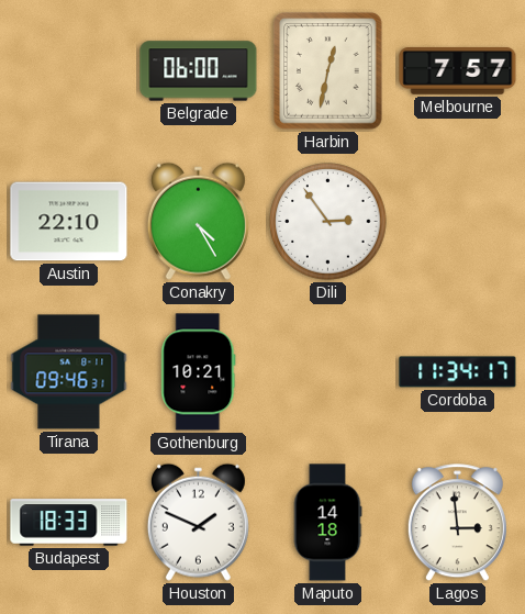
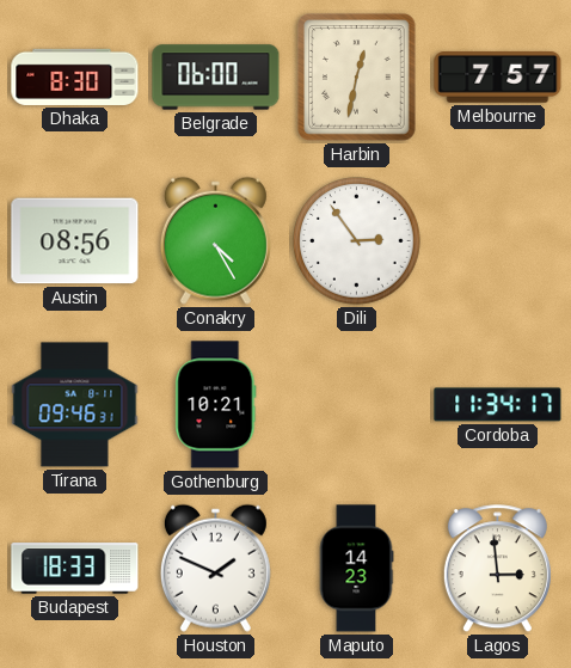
Dhaka: none -> 8:30 (75, 76)
Austin: 22:10 -> 08:56 (75, 241)
Maputo: 14:18 -> 14:23 (356, 569)
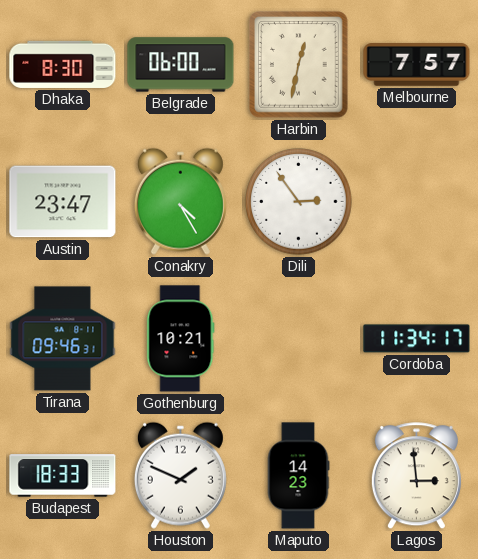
Austin: 08:56 -> 23:47 (63, 202)
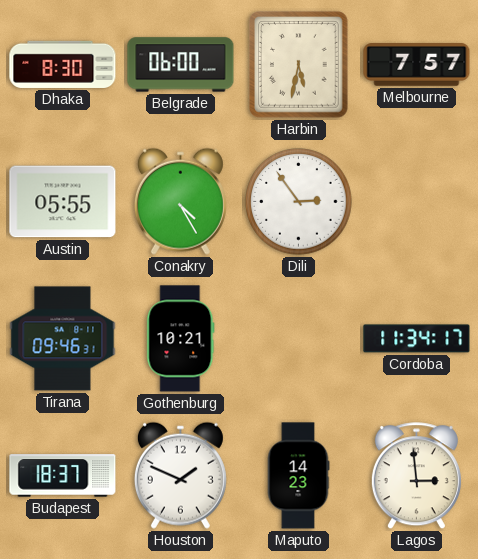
Harbin: 12:32 -> 5:32 (299, 65)
Austin: 23:47 -> 05:55 (63, 202)
Budapest: 18:33 -> 18:37 (63, 476)
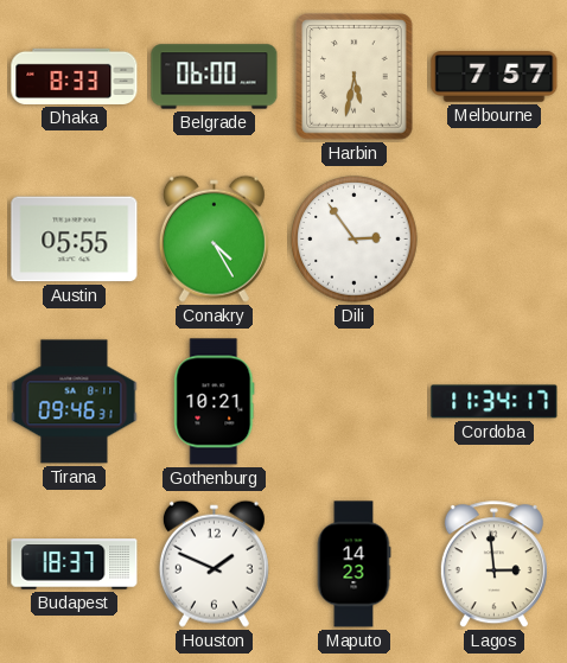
Dhaka: 8:30 -> 8:33 (75, 76)
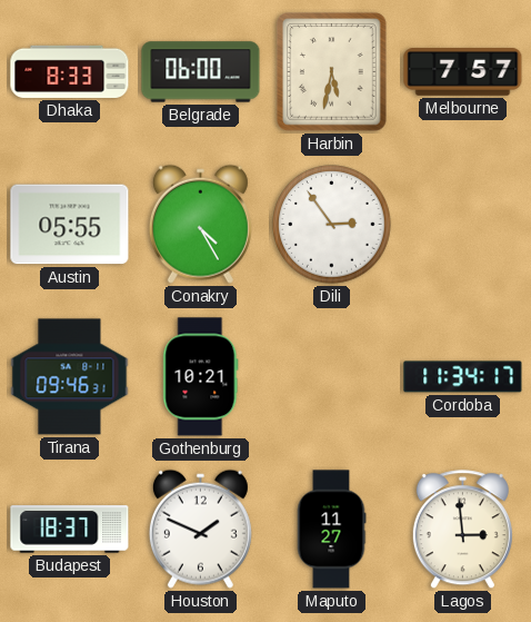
Maputo: 14:23 -> 11:27 (331, 530)
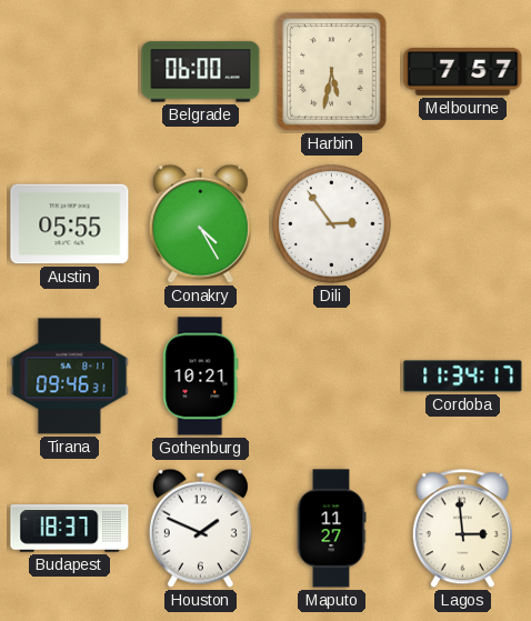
Dhaka: 8:33 -> none (70, 71)
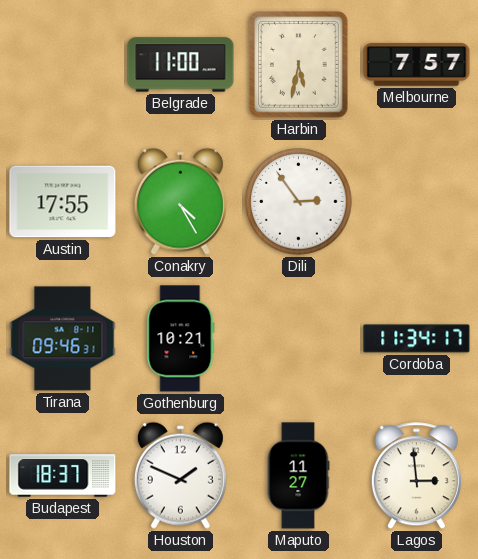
Belgrade: 06:00 -> 11:00 (181, 65)
Austin: 05:55 -> 17:55 (63, 202)
